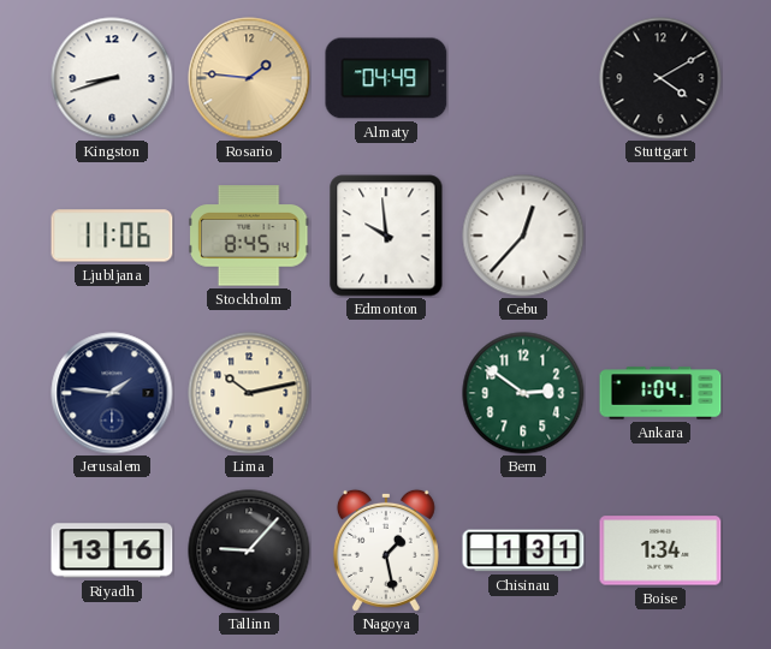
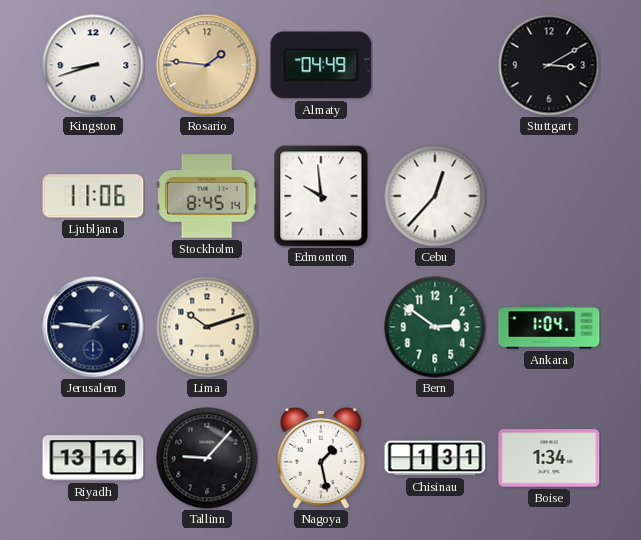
Stuttgart: 4:10 -> 3:10 (549, 65)
Lima: 10:13 -> 10:12 (207, 327)
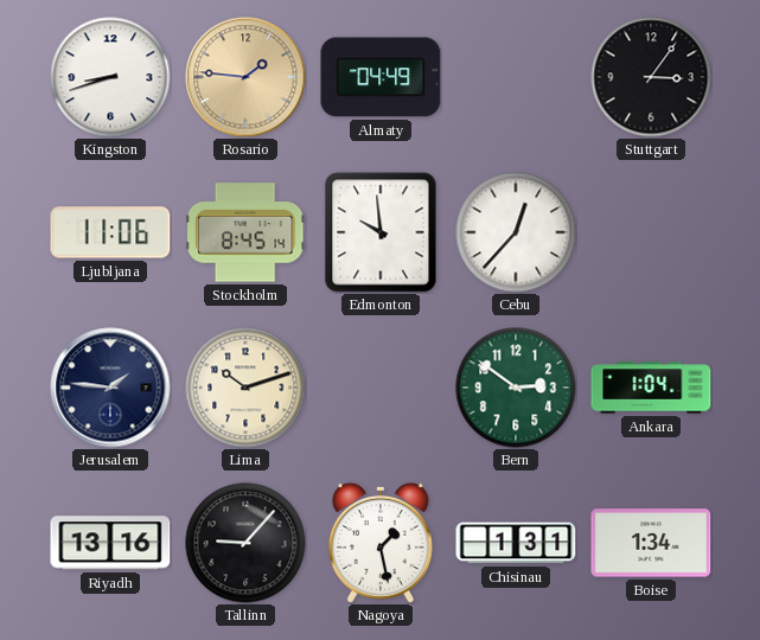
Stuttgart: 3:10 -> 3:06 (651, 77)
